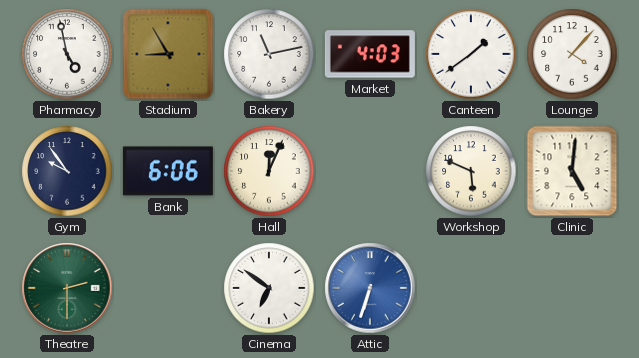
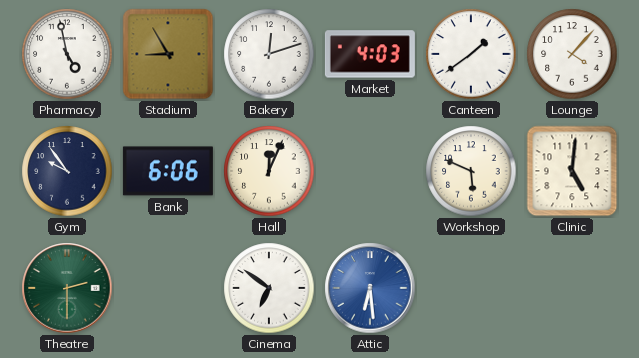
Bakery: 11:13 -> 12:12 (269, 54)
Attic: 6:33 -> 6:29 (370, 288)
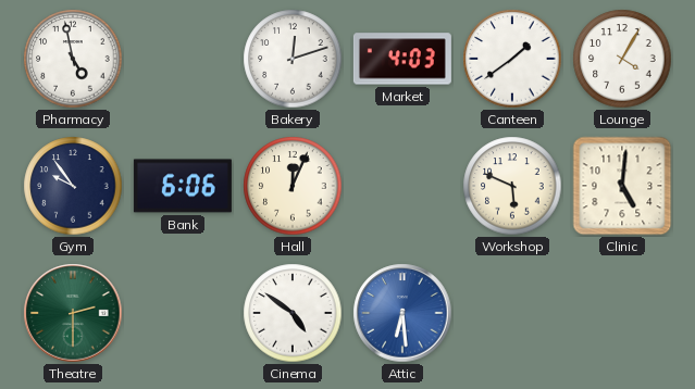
Stadium: 8:55 -> none (168, 54)
Lounge: 4:07 -> 4:05 (622, 59)
Cinema: 6:51 -> 4:51 (293, 313)
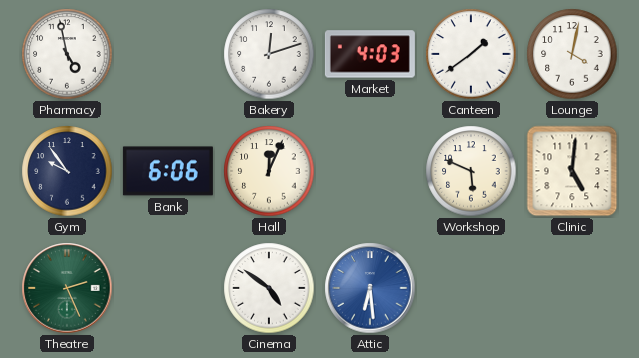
Lounge: 4:05 -> 4:02 (572, 54)
Theatre: 2:30 -> 2:26 (67, 288)
